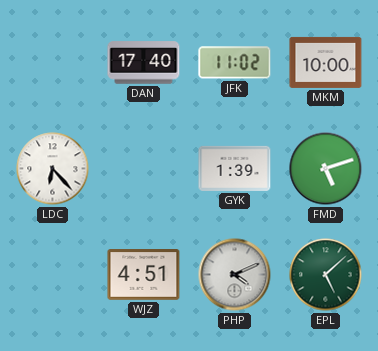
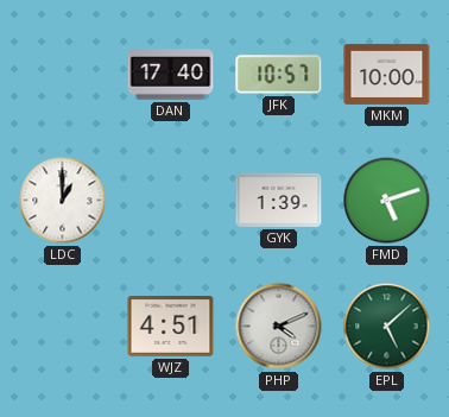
JFK: 11:02 -> 10:57 (279, 75)
LDC: 6:23 -> 1:00 (63, 201)
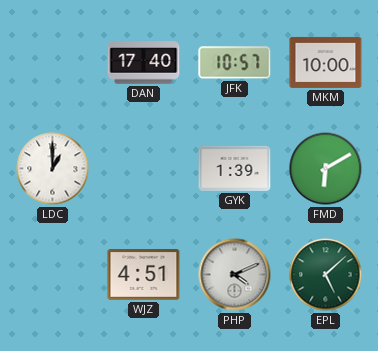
FMD: 5:12 -> 6:10 (326, 169)
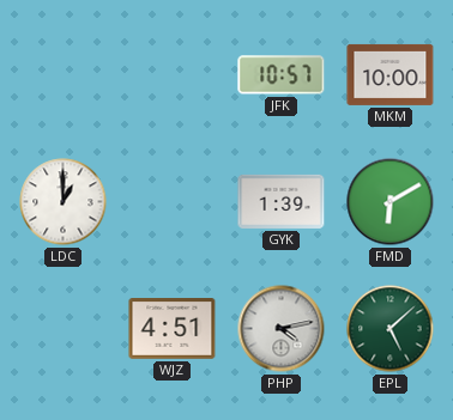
DAN: 17:40 -> none (144, 63)
PHP: 4:11 -> 4:13 (282, 329)
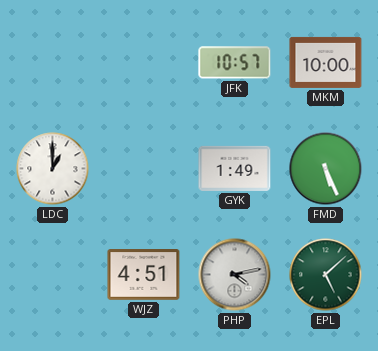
GYK: 1:39 -> 1:49 (235, 168)
FMD: 6:10 -> 5:26 (326, 169)
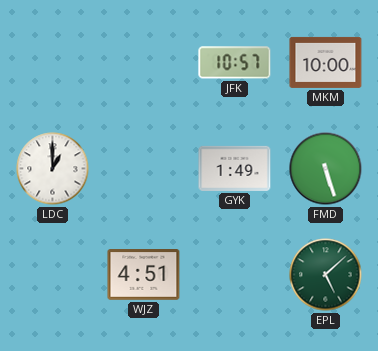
FMD: 5:26 -> 5:27 (326, 169)
PHP: 4:13 -> none (235, 275)
